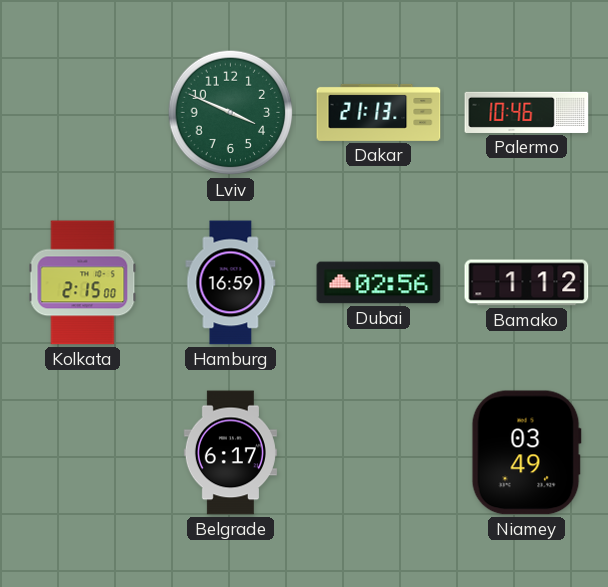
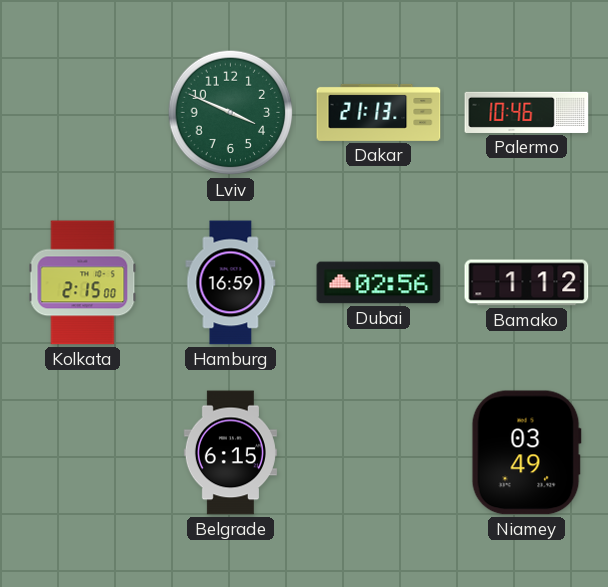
Belgrade: 6:17 -> 6:15 (230, 453)
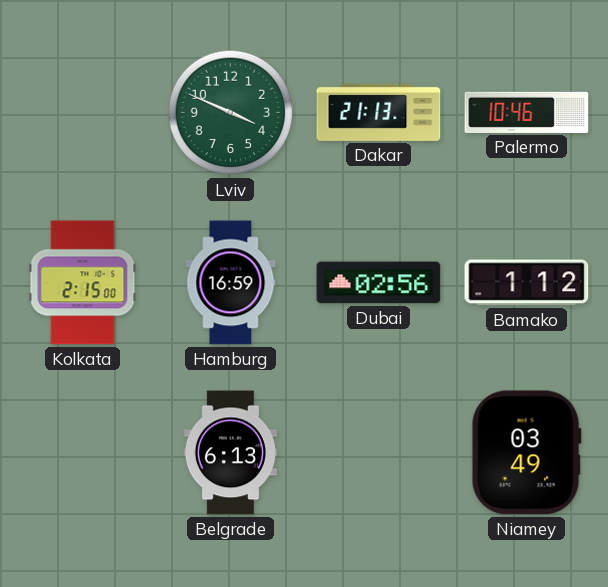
Belgrade: 6:15 -> 6:13 (230, 453)
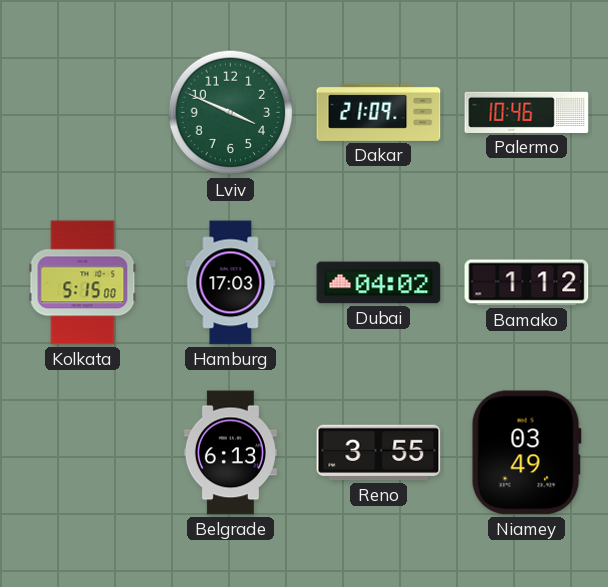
Dakar: 21:13 -> 21:09 (379, 112)
Kolkata: 2:15 -> 5:15 (83, 283)
Hamburg: 16:59 -> 17:03 (231, 283)
Dubai: 02:56 -> 04:02 (379, 283)
Reno: none -> 3:55 (379, 453)
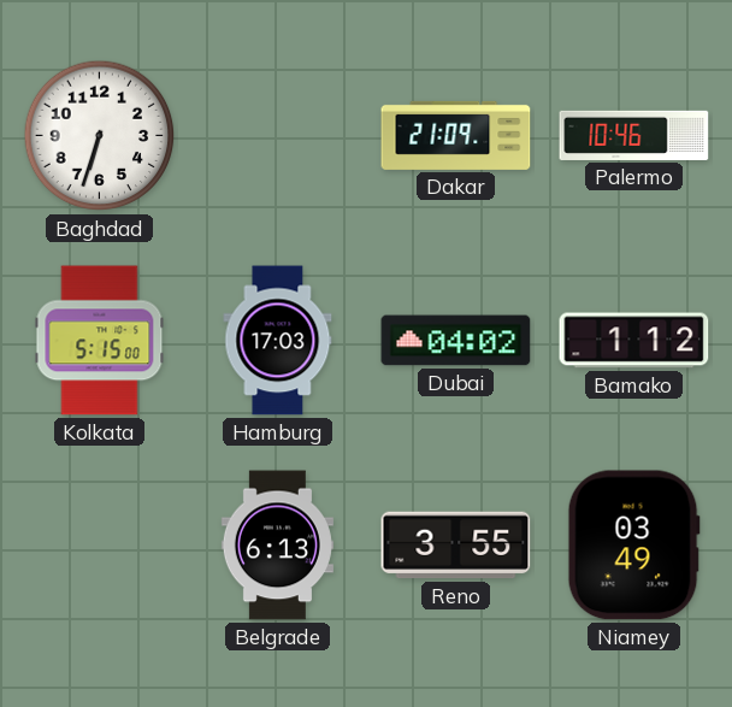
Baghdad: none -> 6:33 (100, 136)
Lviv: 3:49 -> none (231, 113)
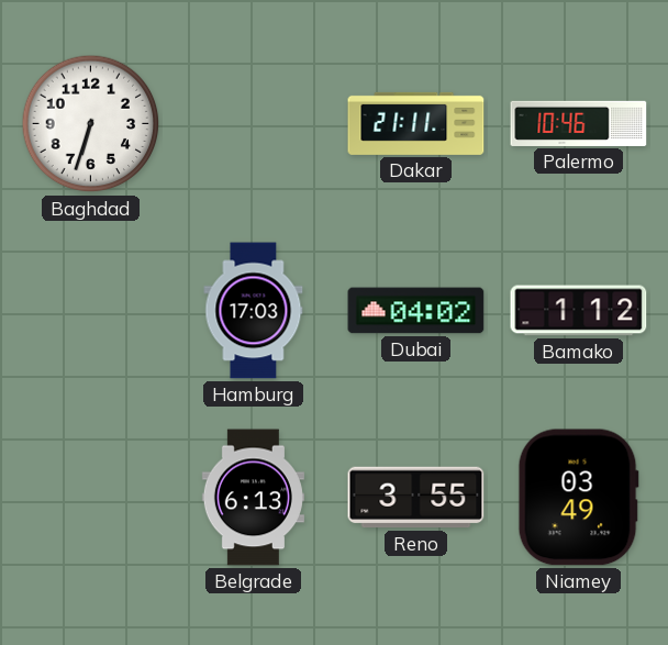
Dakar: 21:09 -> 21:11 (416, 123)
Kolkata: 5:15 -> none (100, 341)
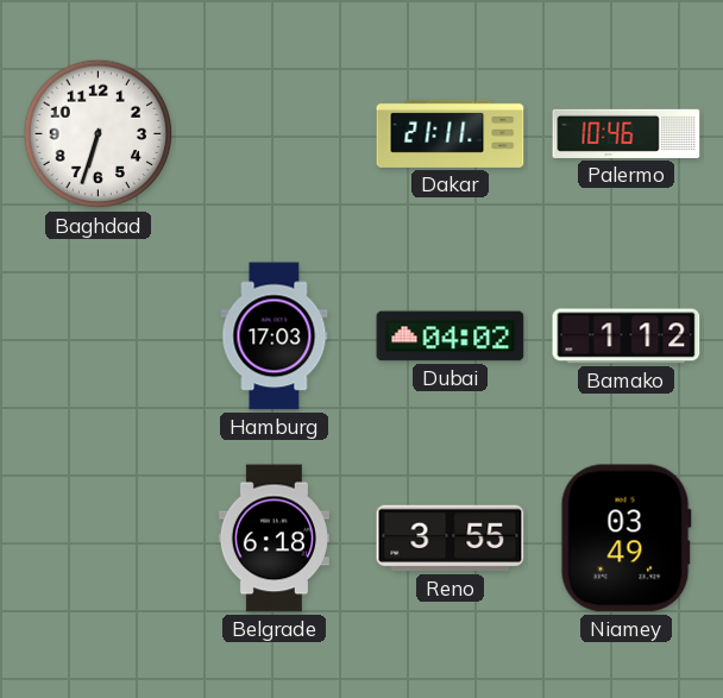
Belgrade: 6:13 -> 6:18 (274, 539)
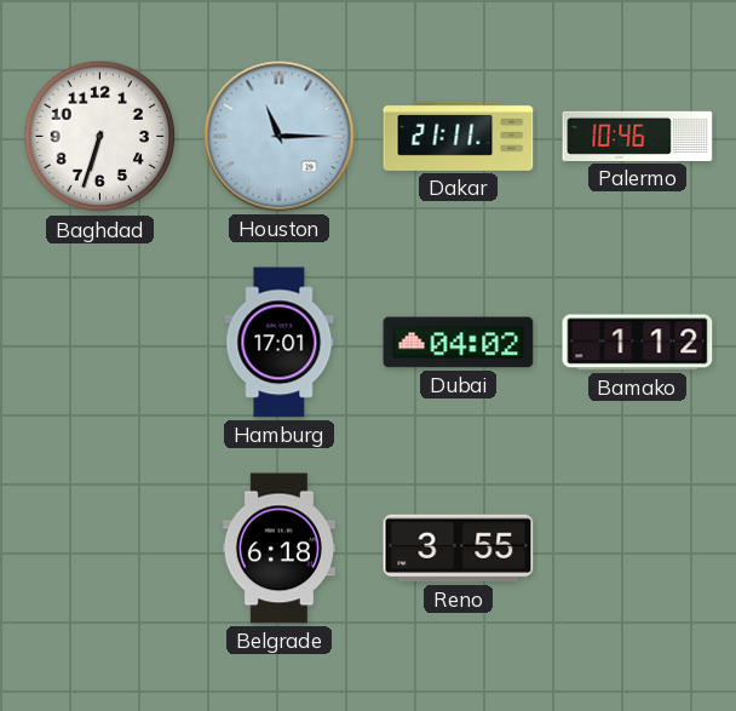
Houston: none -> 11:15 (280, 137)
Hamburg: 17:03 -> 17:01 (280, 343)
Niamey: 03:49 -> none (625, 539)
